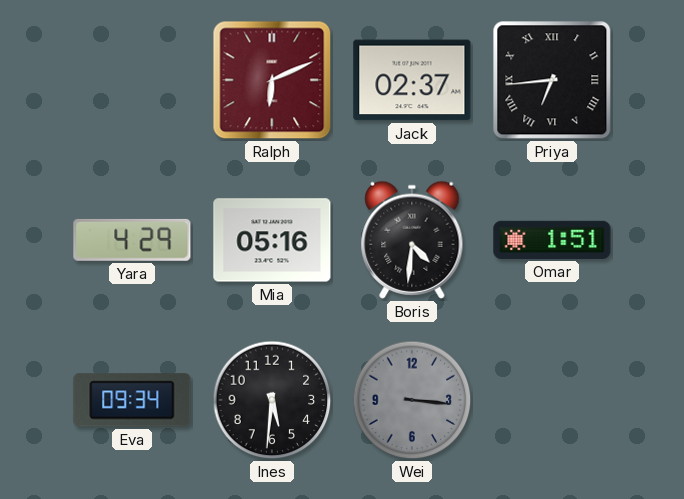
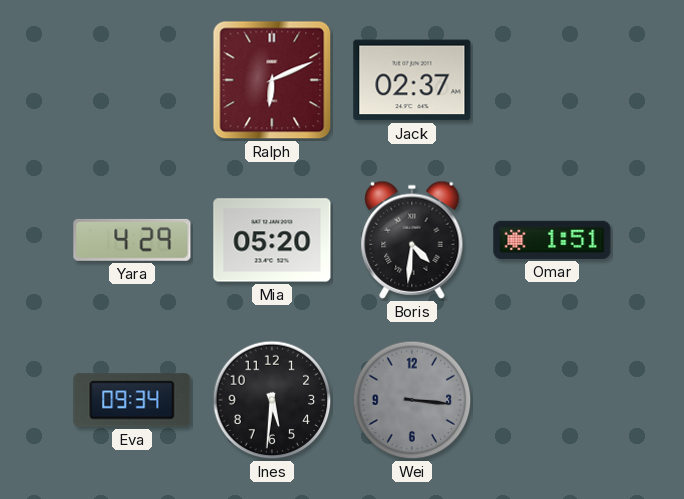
Priya: 6:44 -> none (552, 80)
Mia: 05:16 -> 05:20 (272, 240)
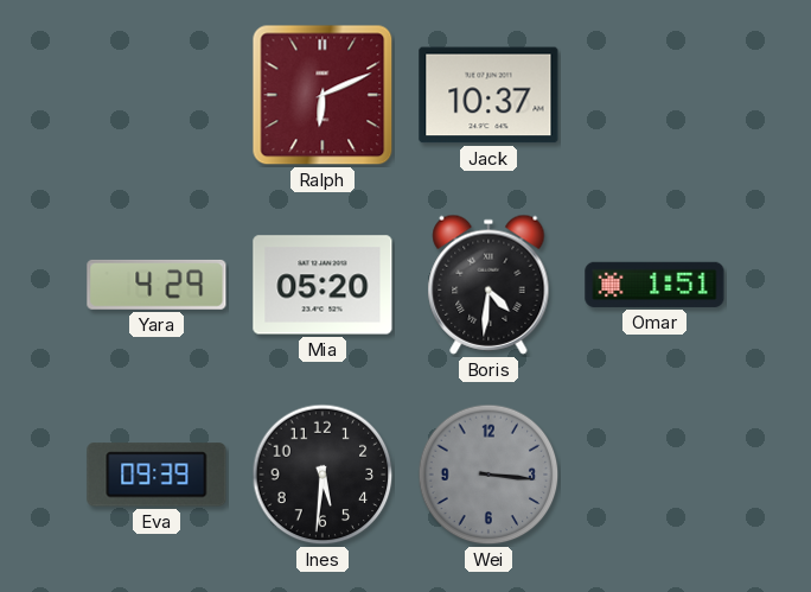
Jack: 02:37 -> 10:37 (488, 95)
Eva: 09:34 -> 09:39 (157, 475)
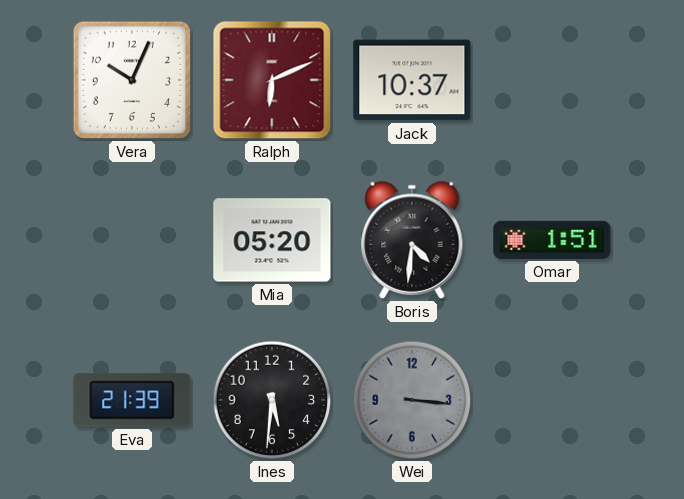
Vera: none -> 10:04 (132, 80)
Yara: 4:29 -> none (157, 285)
Eva: 09:39 -> 21:39 (132, 400)
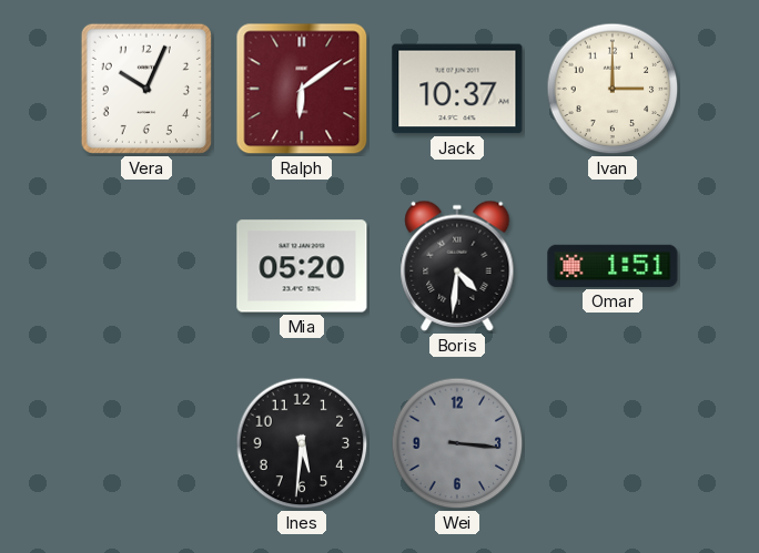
Ralph: 6:11 -> 6:09 (302, 89)
Ivan: none -> 3:00 (613, 89)
Eva: 21:39 -> none (132, 400)
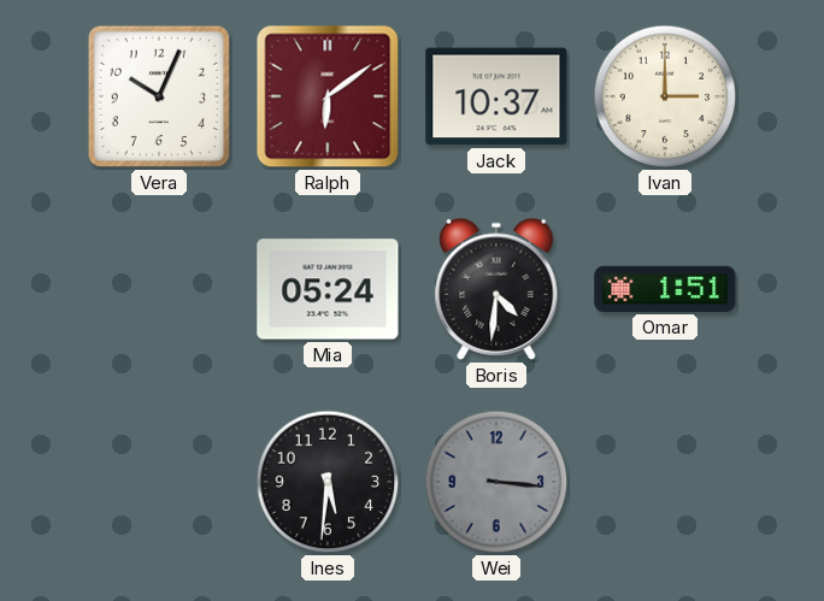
Mia: 05:20 -> 05:24 (328, 289)
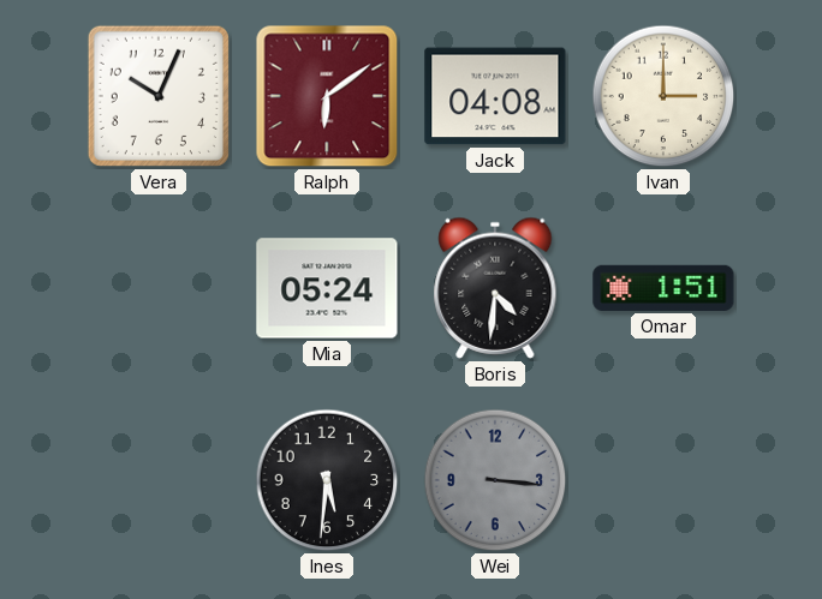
Jack: 10:37 -> 04:08 (495, 96)
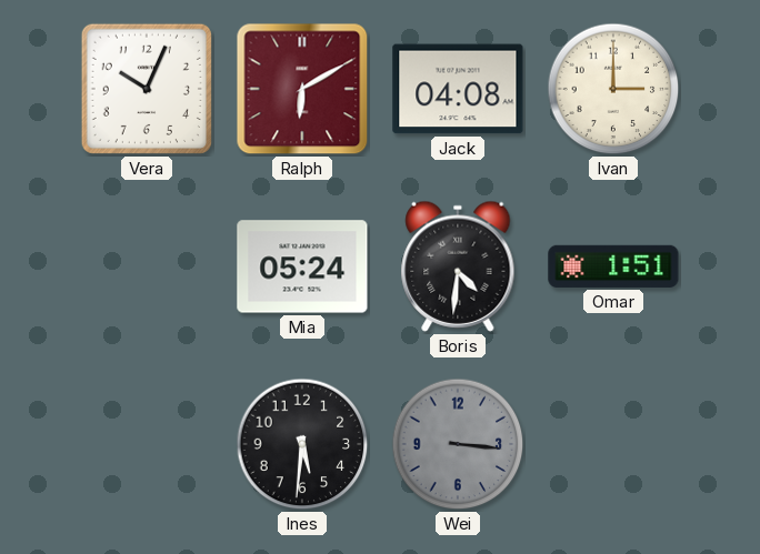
Ralph: 6:09 -> 6:10 (302, 89)
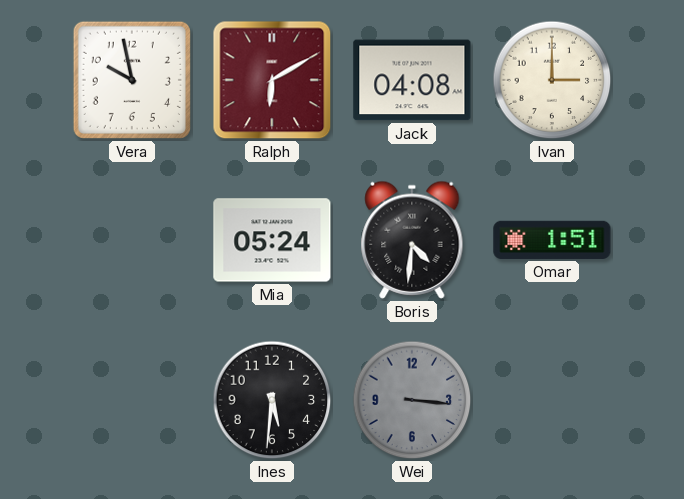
Vera: 10:04 -> 9:58 (132, 80)
